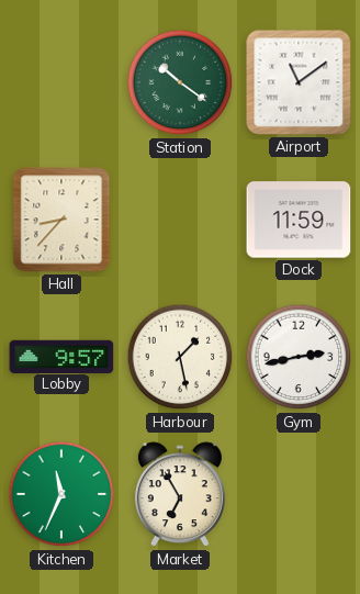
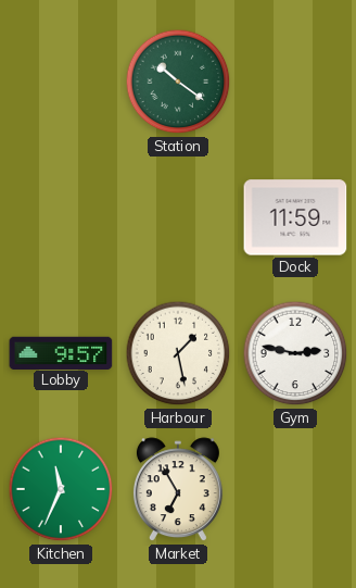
Airport: 11:09 -> none (299, 82)
Hall: 8:37 -> none (61, 220)
Gym: 2:43 -> 2:47 (295, 353)
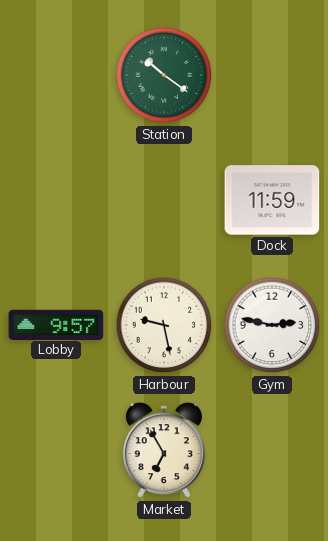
Harbour: 1:28 -> 9:28 (164, 325)
Kitchen: 11:34 -> none (61, 489)
